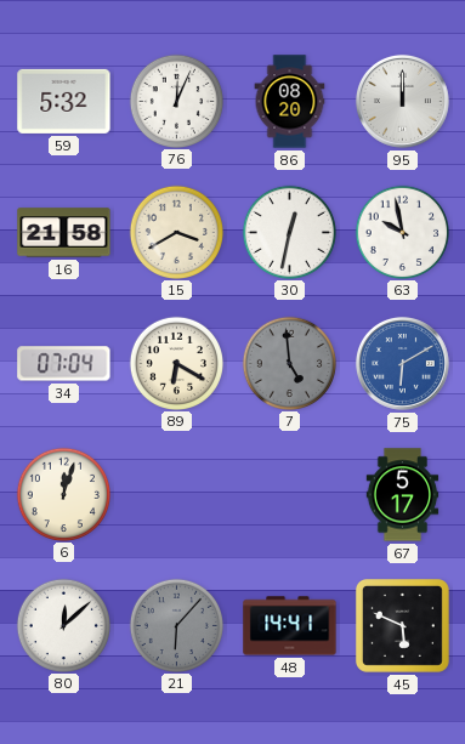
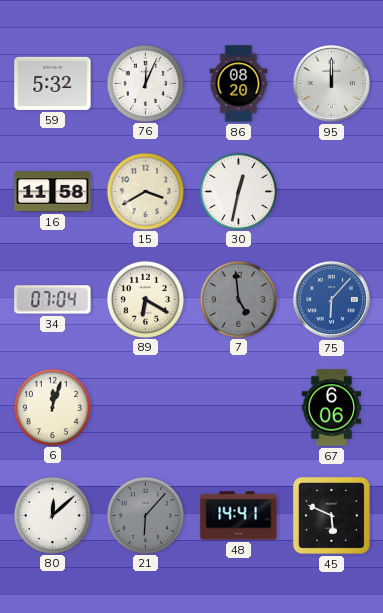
16: 21:58 -> 11:58 (53, 192)
63: 9:58 -> none (402, 232)
75: 6:10 -> 6:07 (331, 299)
67: 5:17 -> 6:06 (332, 408)
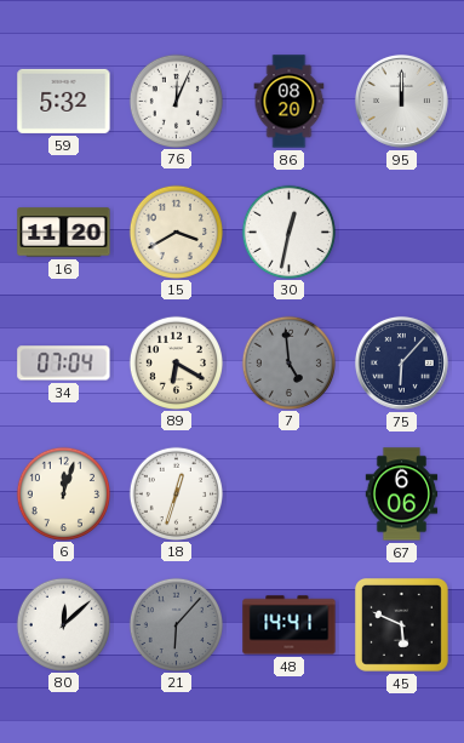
16: 11:58 -> 11:20 (64, 233)
75 dial: blue -> navy (401, 362)
18: none -> 12:33 (176, 493)
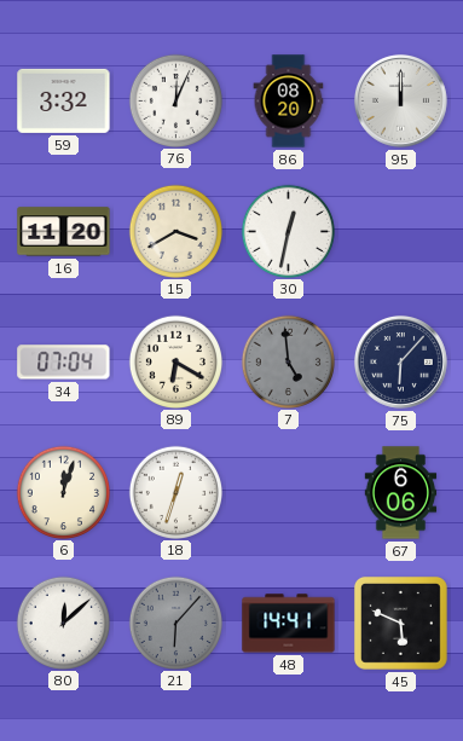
59: 5:32 -> 3:32 (64, 100)
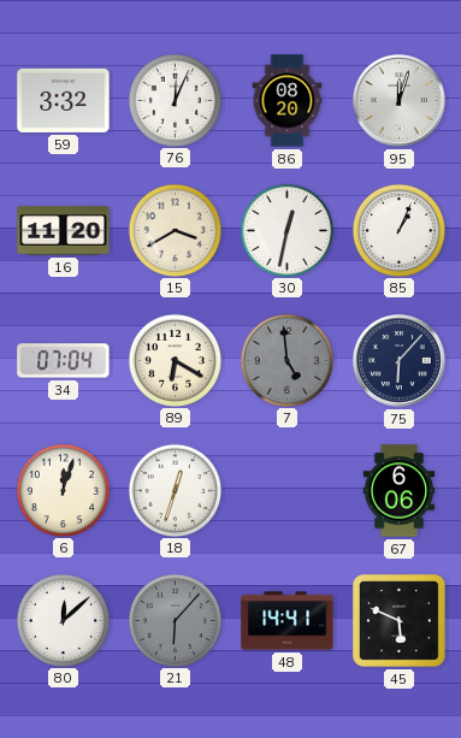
95: 12:00 -> 12:03 (398, 100)
85: none -> 1:04 (398, 230)
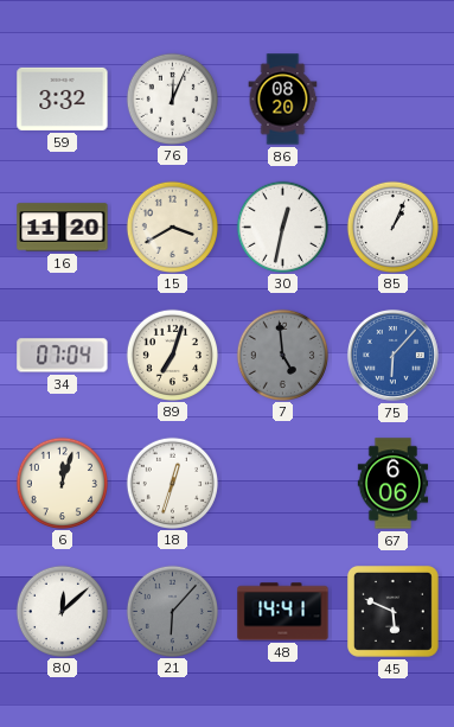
95: 12:03 -> none (398, 100)
89: 6:20 -> 7:03 (172, 355)
75 dial: navy -> blue (392, 355)
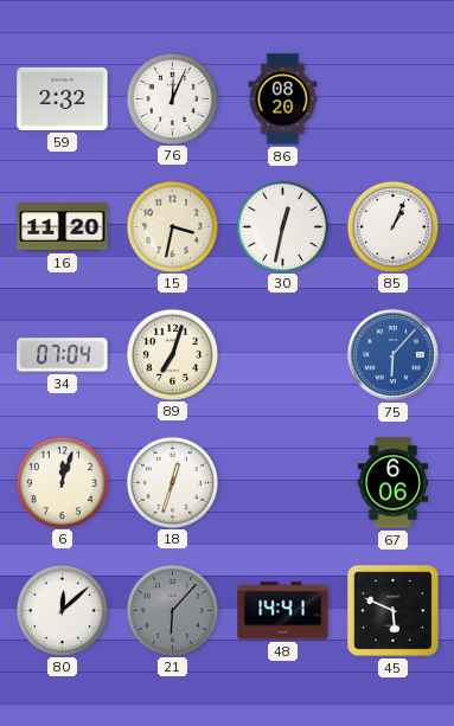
59: 3:32 -> 2:32 (63, 98)
15: 3:40 -> 3:32 (172, 226)
7: 4:59 -> none (282, 355)
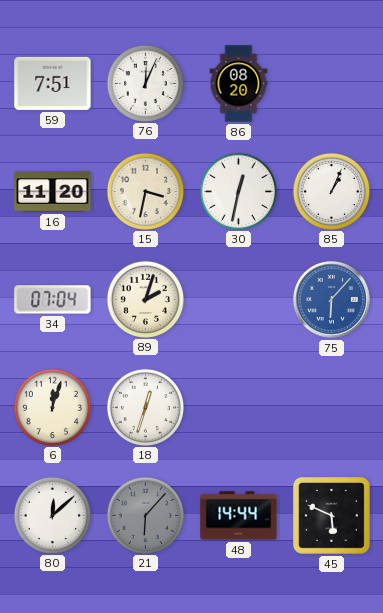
59: 2:32 -> 7:51 (53, 83)
89: 7:03 -> 2:03 (145, 299)
67: 6:06 -> none (394, 483)
48: 14:41 -> 14:44 (239, 516)
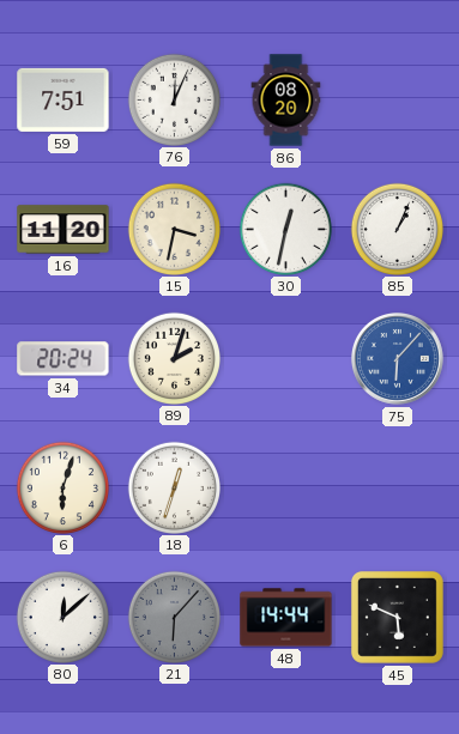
34: 07:04 -> 20:24 (64, 359)
6: 12:03 -> 6:03 (62, 487)
